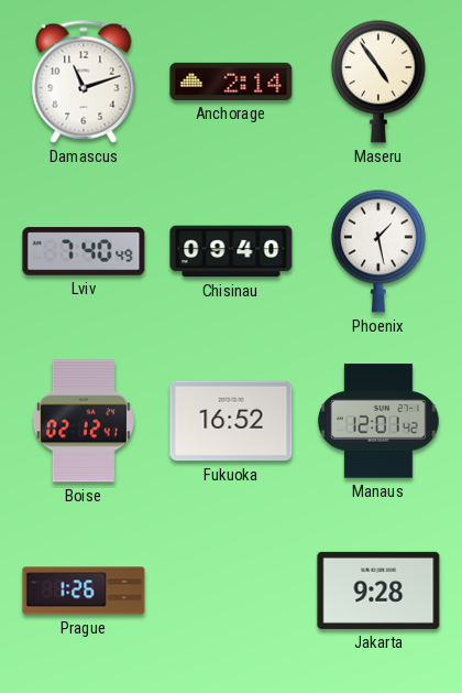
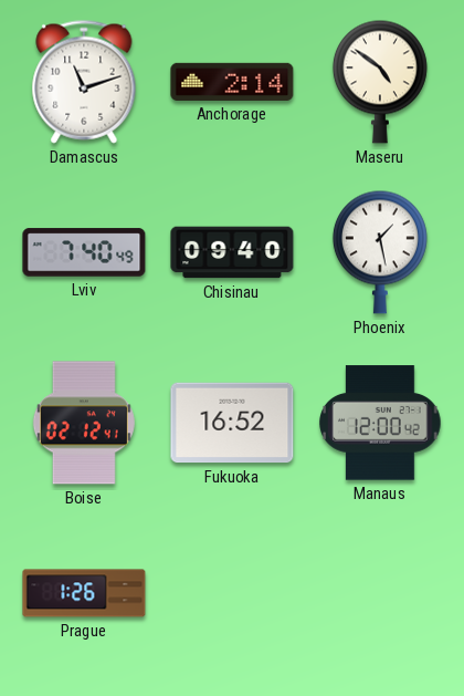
Maseru: 4:54 -> 4:51 (380, 82)
Manaus: 12:01 -> 12:00 (380, 423)
Jakarta: 9:28 -> none (378, 591)
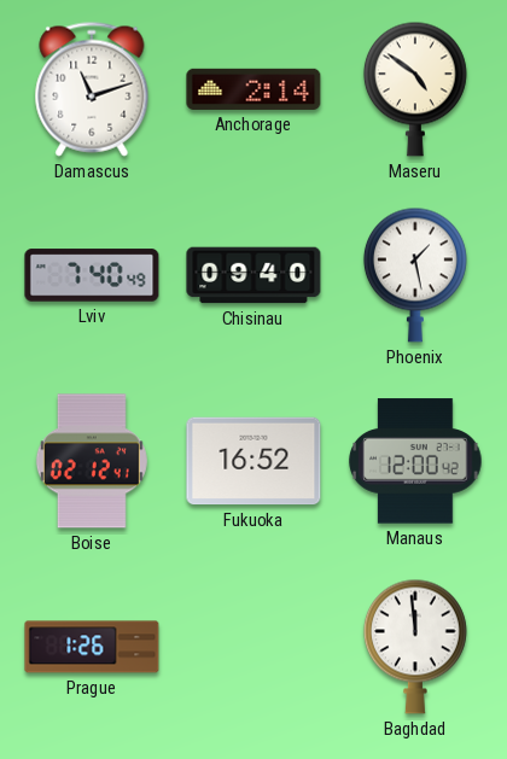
Baghdad: none -> 11:59 (415, 647)
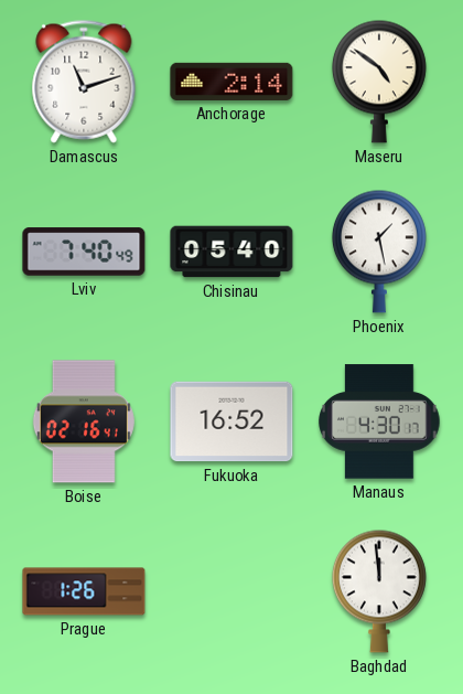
Chisinau: 09:40 -> 05:40 (232, 252)
Boise: 02:12 -> 02:16 (84, 421)
Manaus: 12:00 -> 4:30 (379, 421)
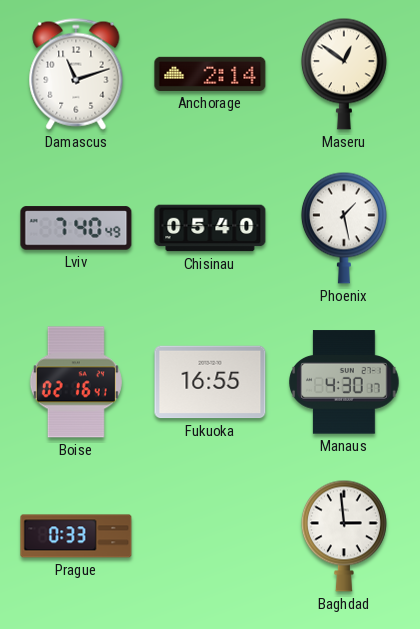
Maseru: 4:51 -> 12:51 (344, 74)
Fukuoka: 16:52 -> 16:55 (210, 382)
Prague: 1:26 -> 0:33 (76, 536)
Baghdad: 11:59 -> 2:59 (344, 536)
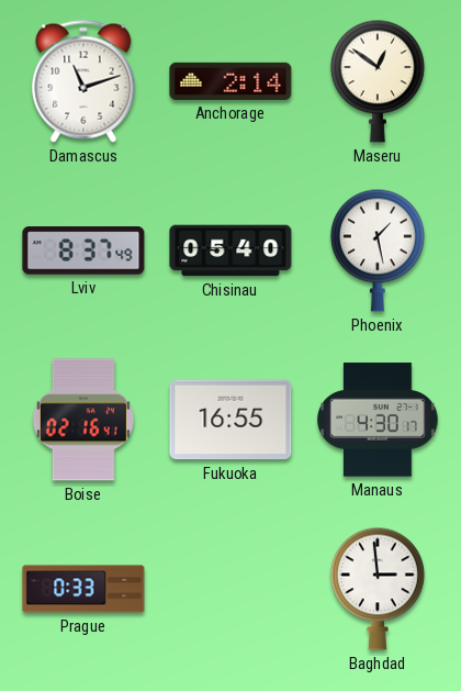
Lviv: 7:40 -> 8:37 (83, 250)
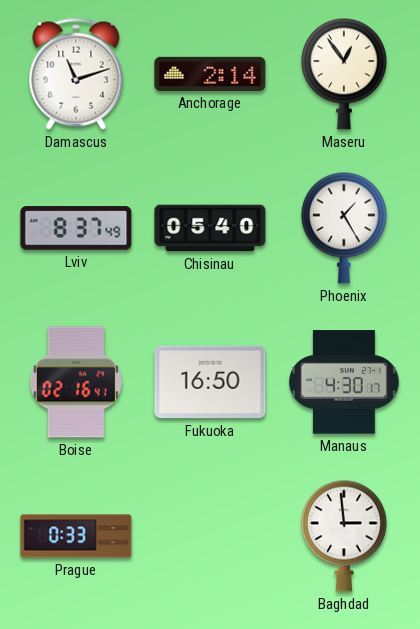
Maseru: 12:51 -> 12:54 (344, 74)
Phoenix: 1:28 -> 1:25 (344, 228)
Fukuoka: 16:55 -> 16:50 (210, 382)
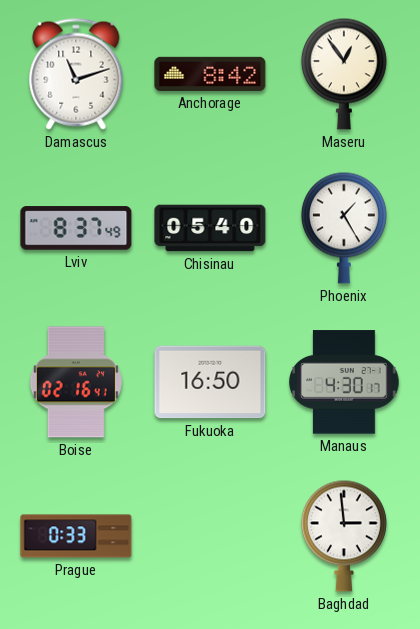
Anchorage: 2:14 -> 8:42 (210, 74)
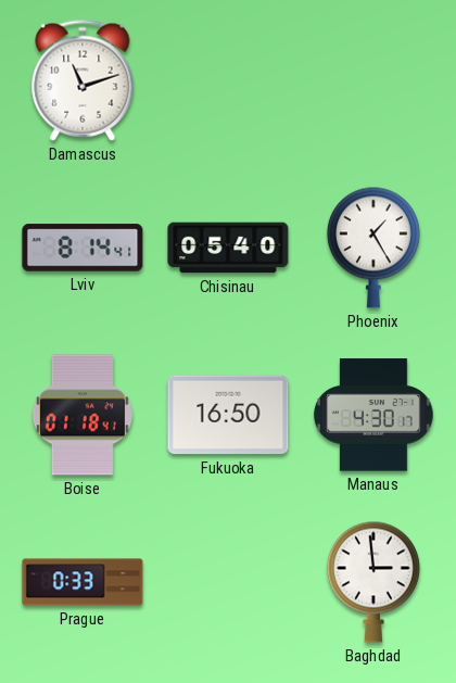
Anchorage: 8:42 -> none (210, 74)
Maseru: 12:54 -> none (344, 74)
Lviv: 8:37 -> 8:14 (83, 248)
Boise: 02:16 -> 01:18 (83, 415)
